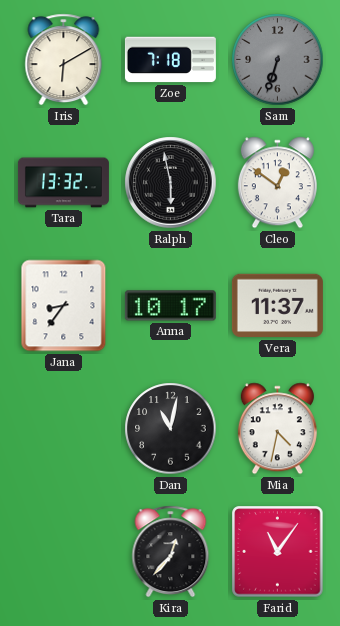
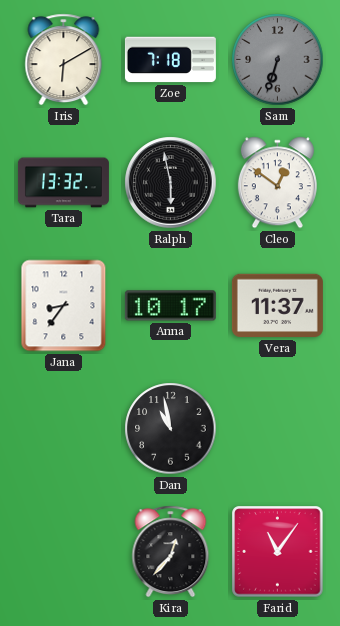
Dan: 11:02 -> 10:58 (171, 429)
Mia: 4:32 -> none (277, 429)
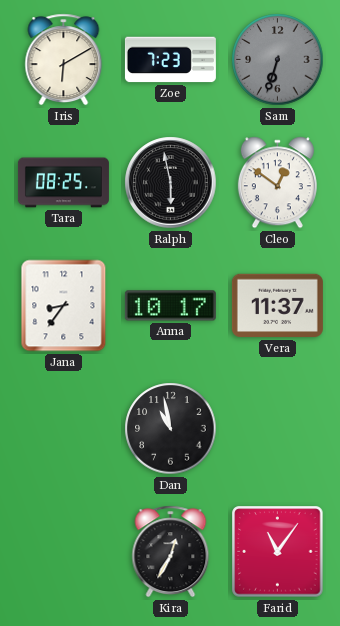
Zoe: 7:18 -> 7:23 (170, 60)
Tara: 13:32 -> 08:25 (63, 183)
Kira: 12:37 -> 12:35 (171, 552)
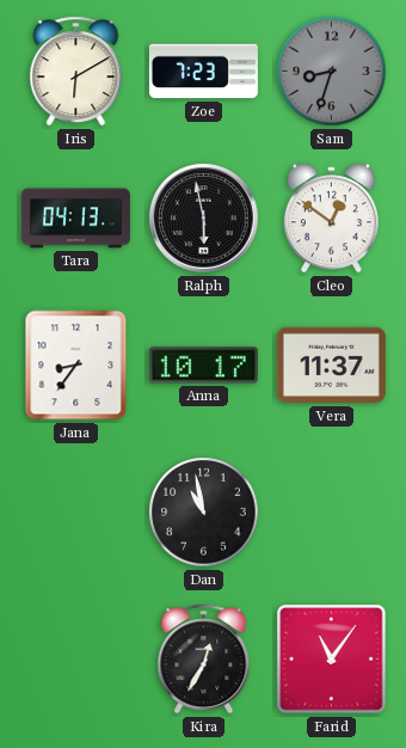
Sam: 6:33 -> 8:33 (332, 72)
Tara: 08:25 -> 04:13 (75, 219)
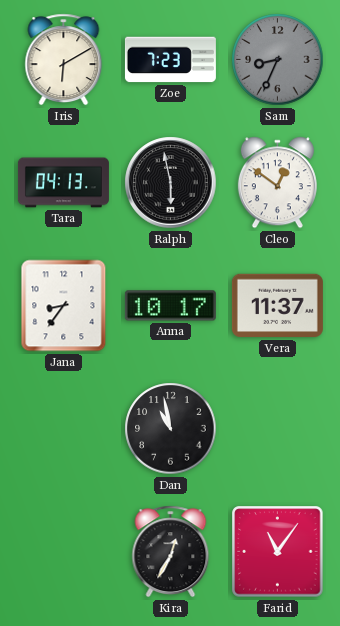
Sam: 8:33 -> 8:34 (278, 60)
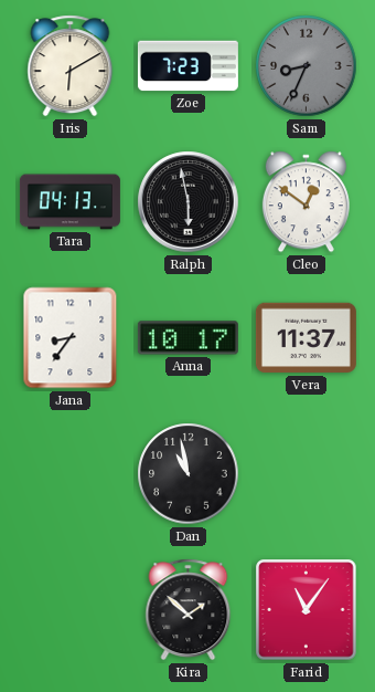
Kira: 12:35 -> 1:52 (189, 610)
